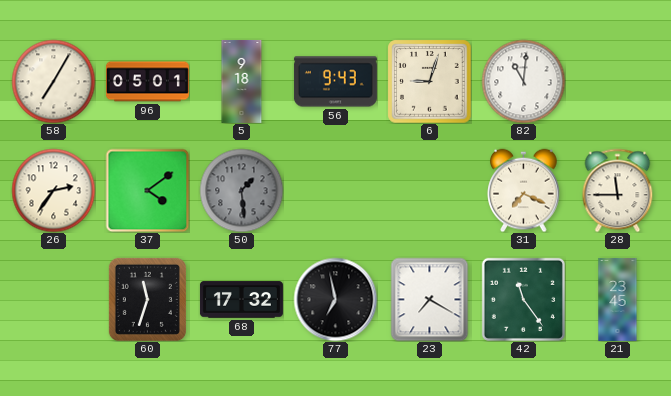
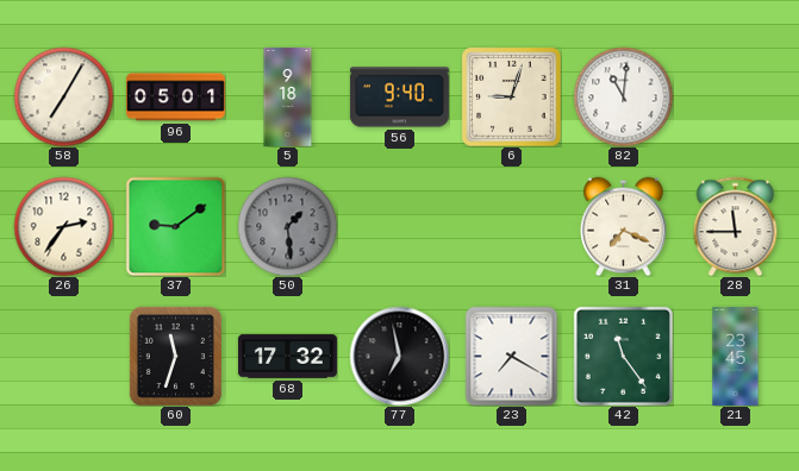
56: 9:43 -> 9:40 (399, 98)
37: 4:09 -> 9:09 (175, 226)
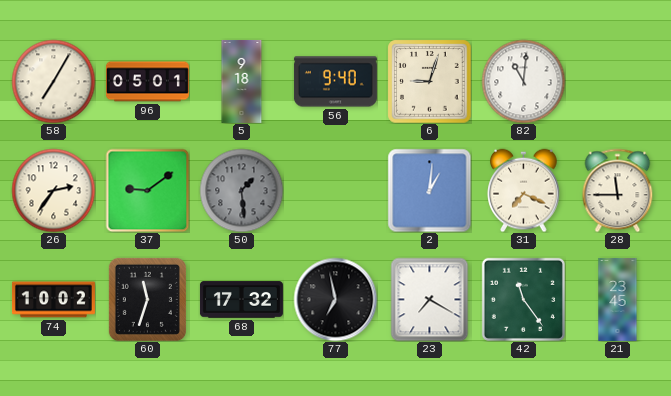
2: none -> 1:01 (429, 190)
74: none -> 10:02 (53, 300)
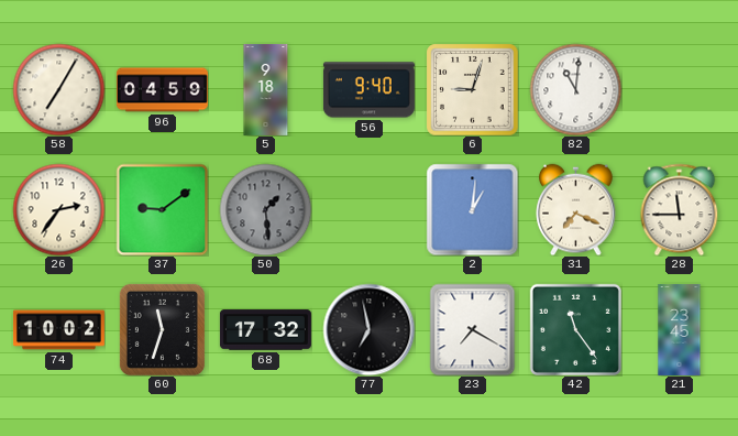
96: 05:01 -> 04:59 (162, 90)
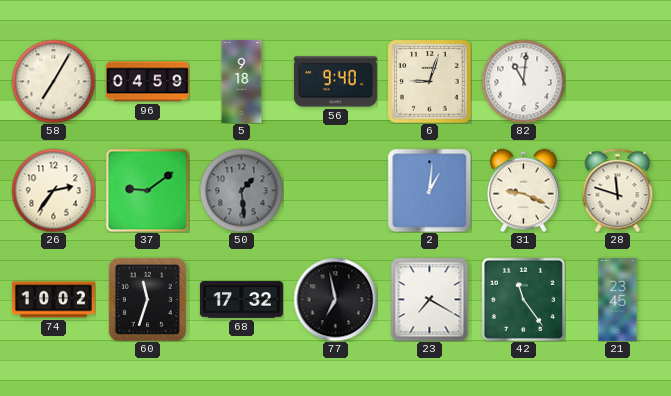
31: 7:19 -> 9:19 (524, 190)
28: 11:45 -> 11:48 (618, 190)
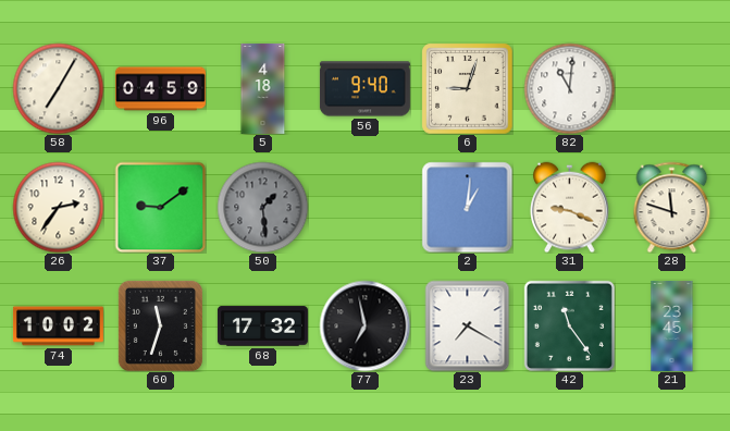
5: 9:18 -> 4:18 (263, 88)
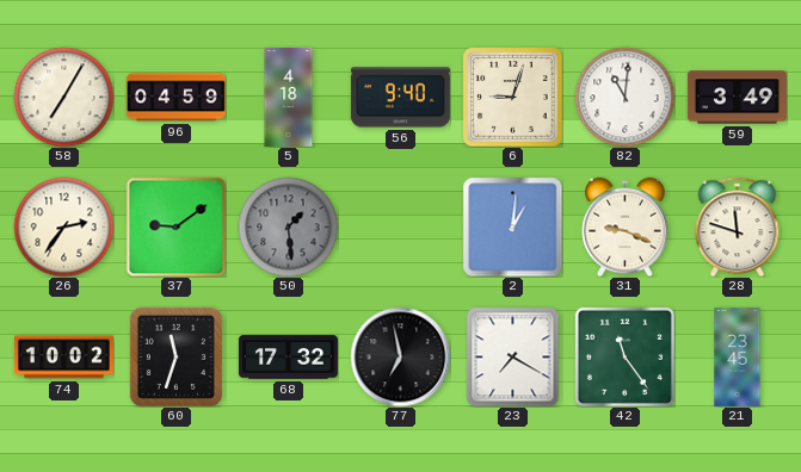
59: none -> 3:49 (737, 98)
